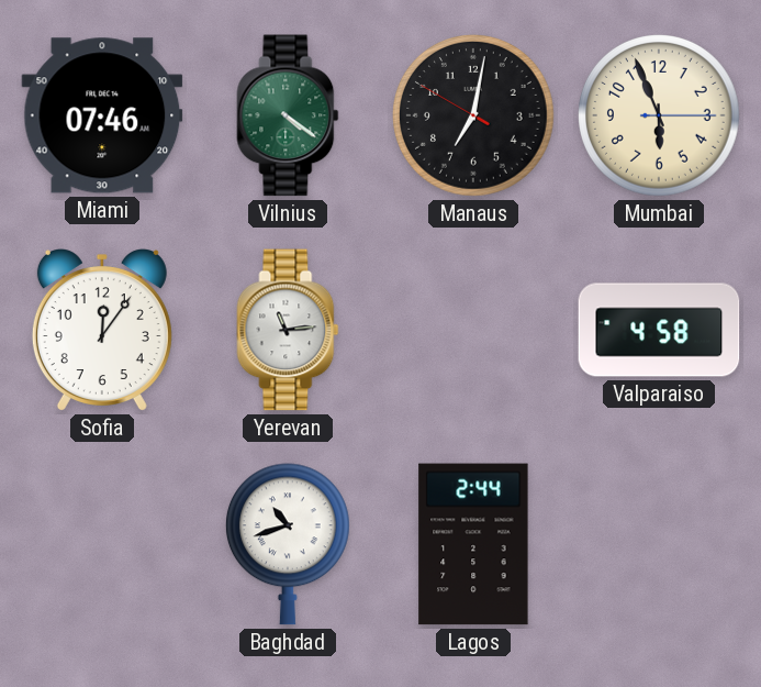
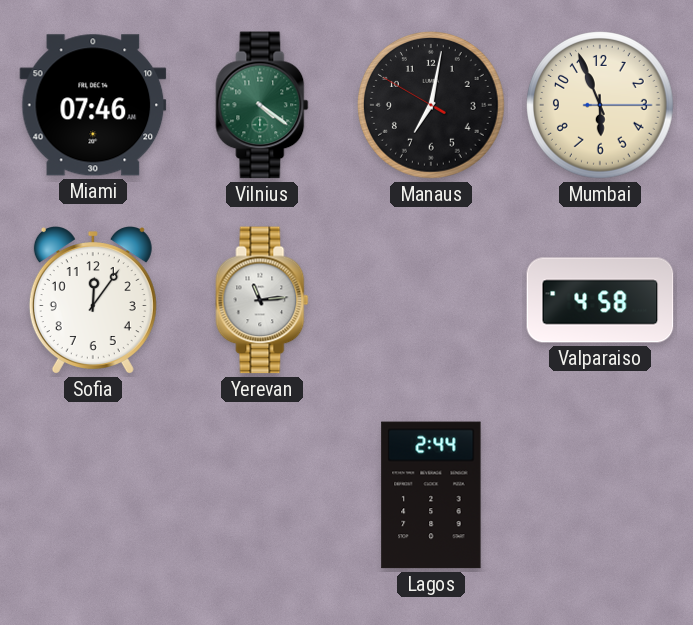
Baghdad: 10:42 -> none (288, 544)
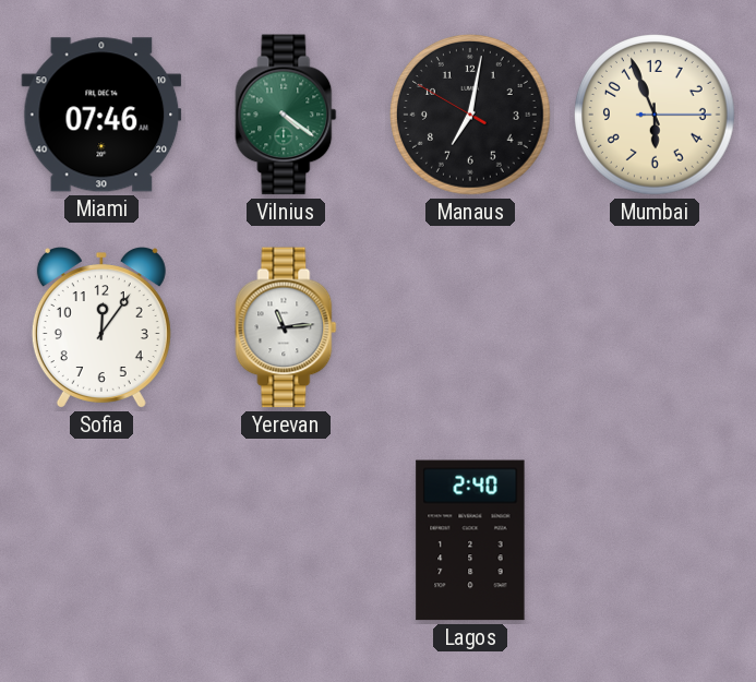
Valparaiso: 4:58 -> none (600, 300)
Lagos: 2:44 -> 2:40 (470, 540)
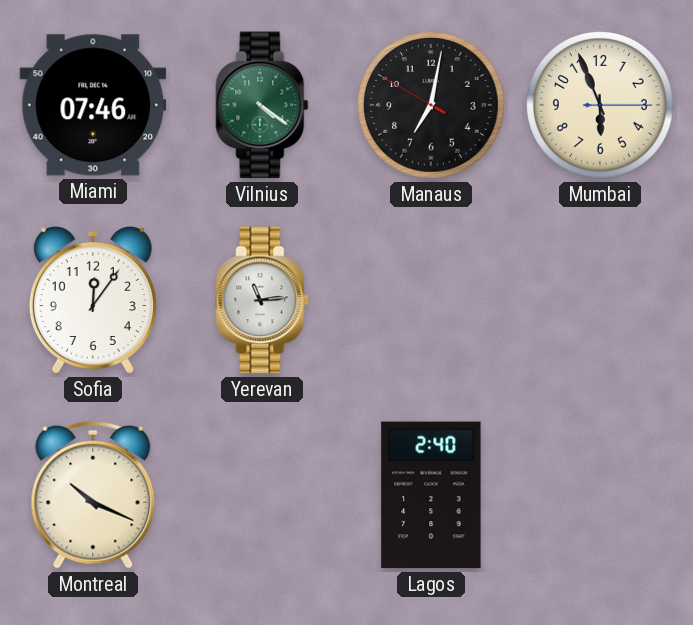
Montreal: none -> 10:19 (93, 495)
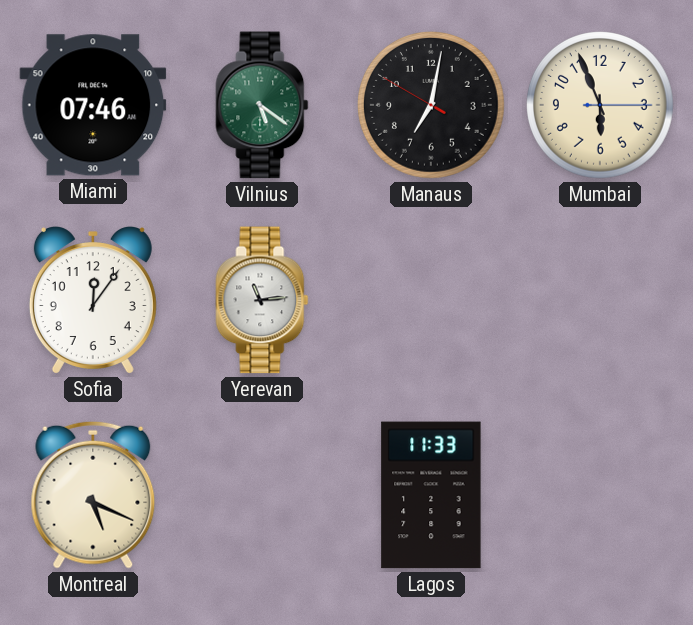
Vilnius: 4:21 -> 5:21 (262, 105)
Montreal: 10:19 -> 5:19 (93, 495)
Lagos: 2:40 -> 11:33 (431, 495)
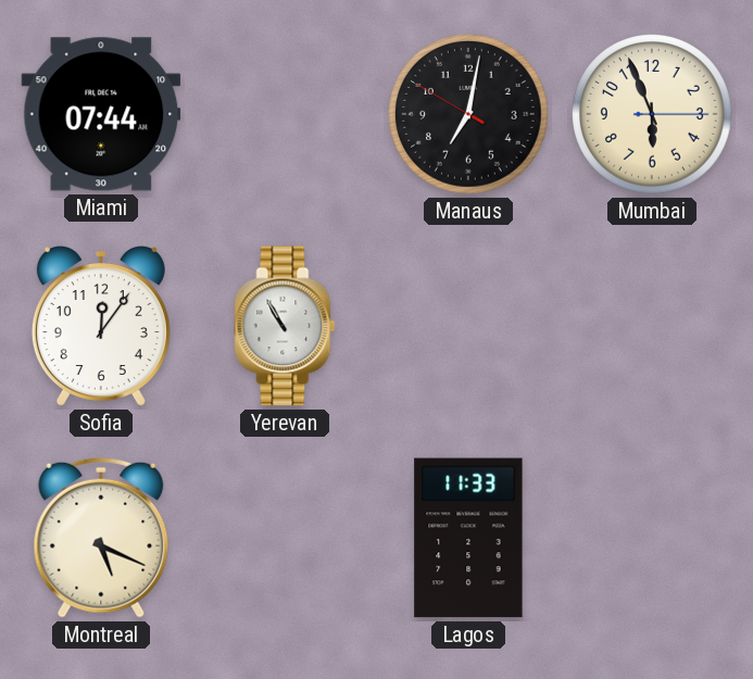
Miami: 07:46 -> 07:44 (101, 114)
Vilnius: 5:21 -> none (262, 105)
Yerevan: 11:14 -> 10:55 (285, 326)
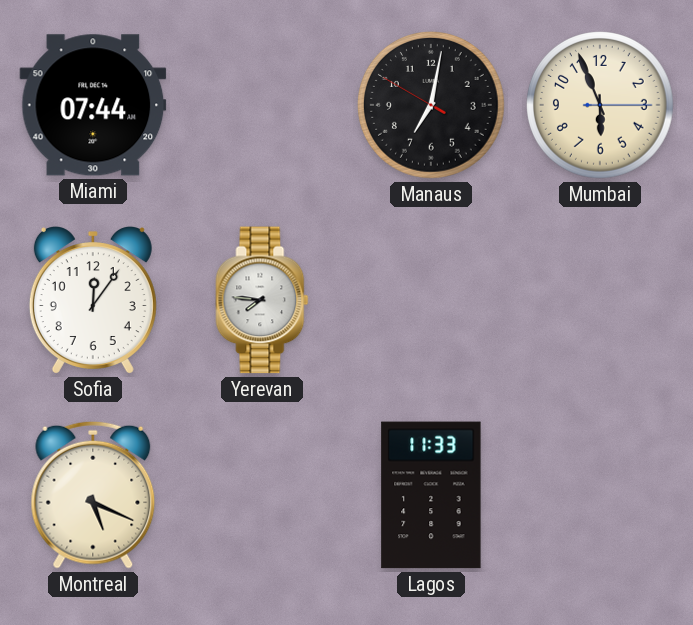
Yerevan: 10:55 -> 7:46 (262, 300)
